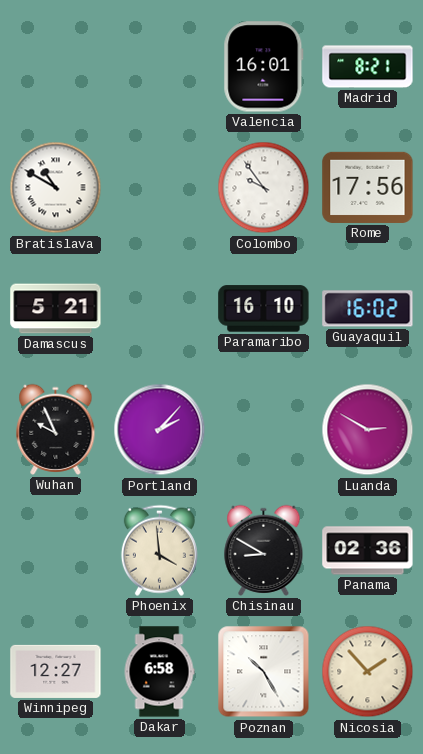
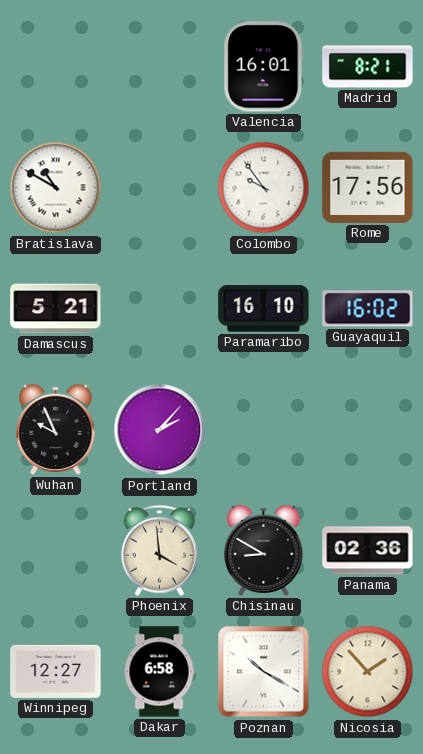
Luanda: 2:50 -> none (368, 430)
Poznan: 10:25 -> 10:20 (264, 672)
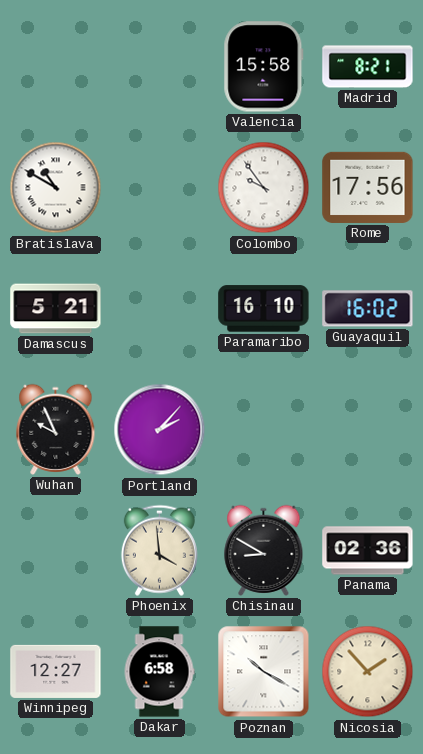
Valencia: 16:01 -> 15:58 (264, 67)
